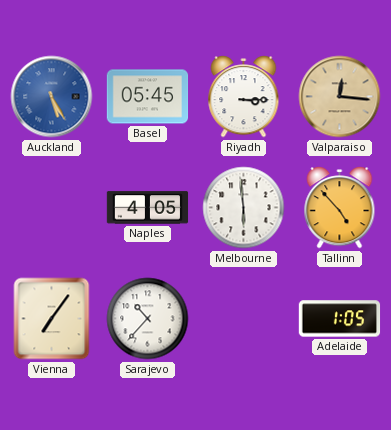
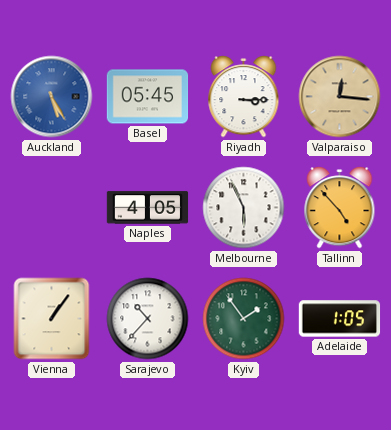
Melbourne: 5:59 -> 5:56 (244, 208)
Vienna: 7:06 -> 1:06 (52, 319)
Kyiv: none -> 1:54 (244, 319)
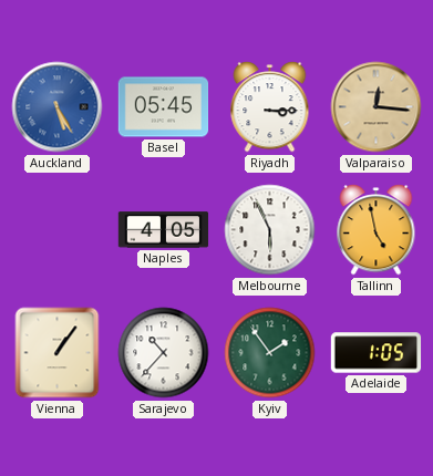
Tallinn: 4:53 -> 4:58 (377, 230)
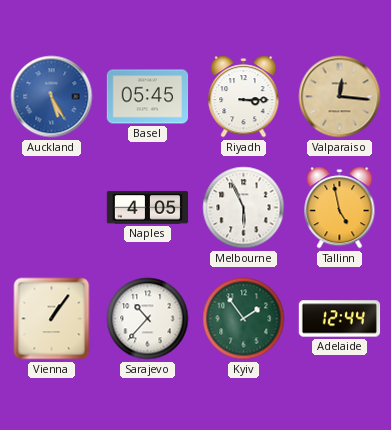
Adelaide: 1:05 -> 12:44 (340, 319)
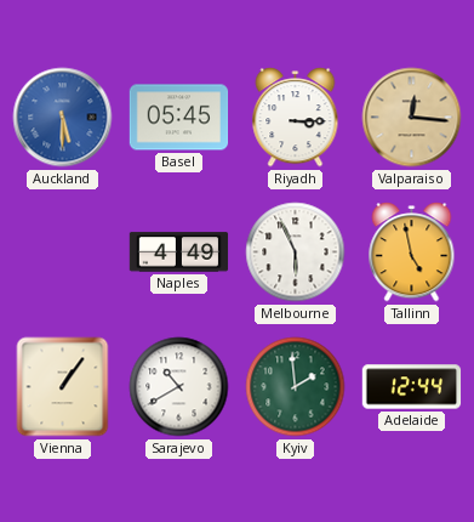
Auckland: 5:25 -> 5:30 (63, 118)
Naples: 4:05 -> 4:49 (179, 253)
Sarajevo: 10:37 -> 10:40 (179, 387)
Kyiv: 1:54 -> 1:59 (296, 387)
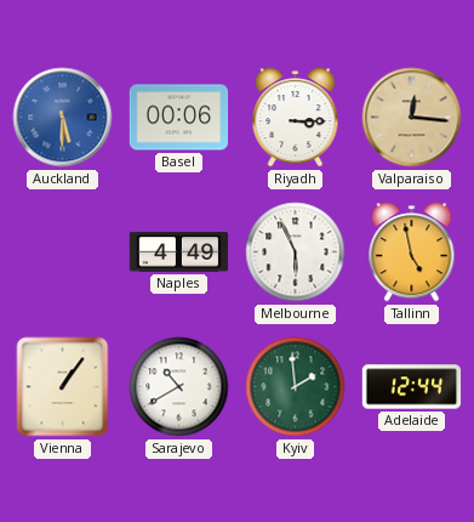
Basel: 05:45 -> 00:06 (179, 118)
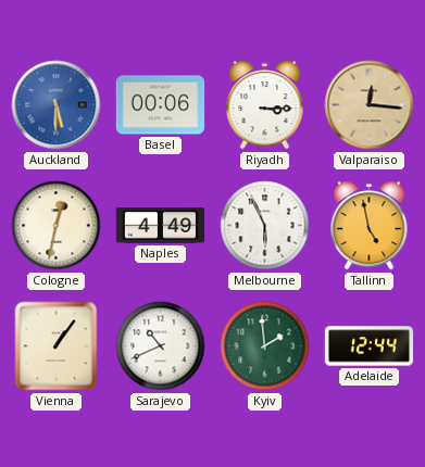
Cologne: none -> 12:32 (57, 226)
Sarajevo: 10:40 -> 10:41 (161, 346)
